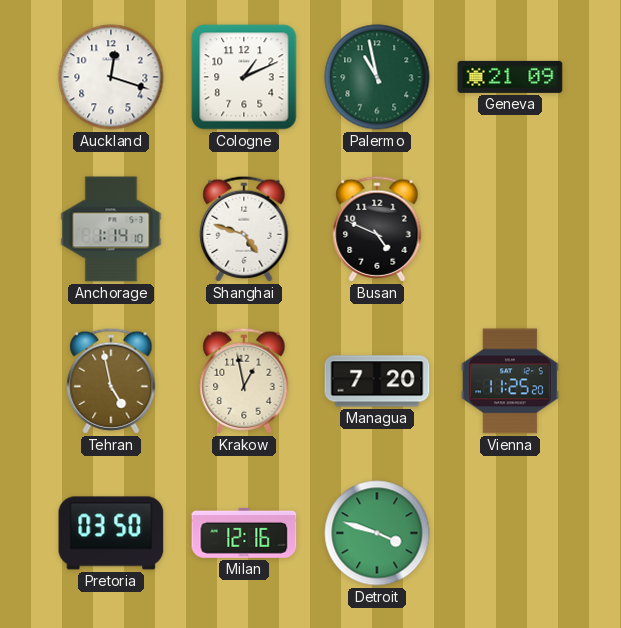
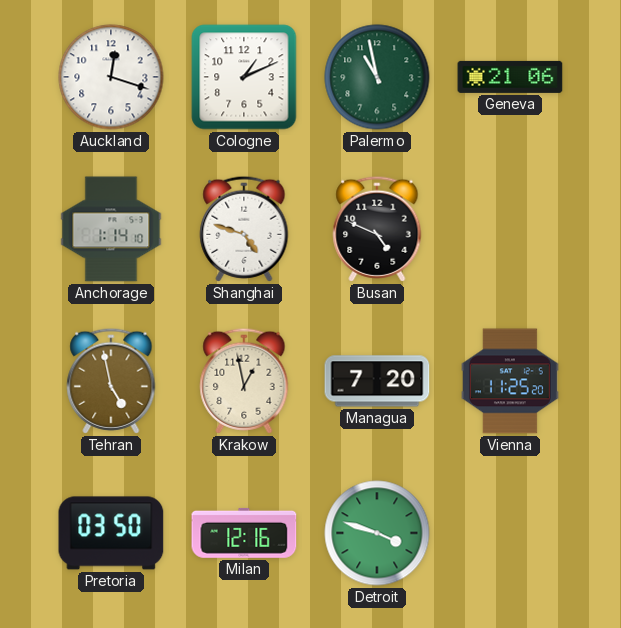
Geneva: 21:09 -> 21:06 (510, 77)
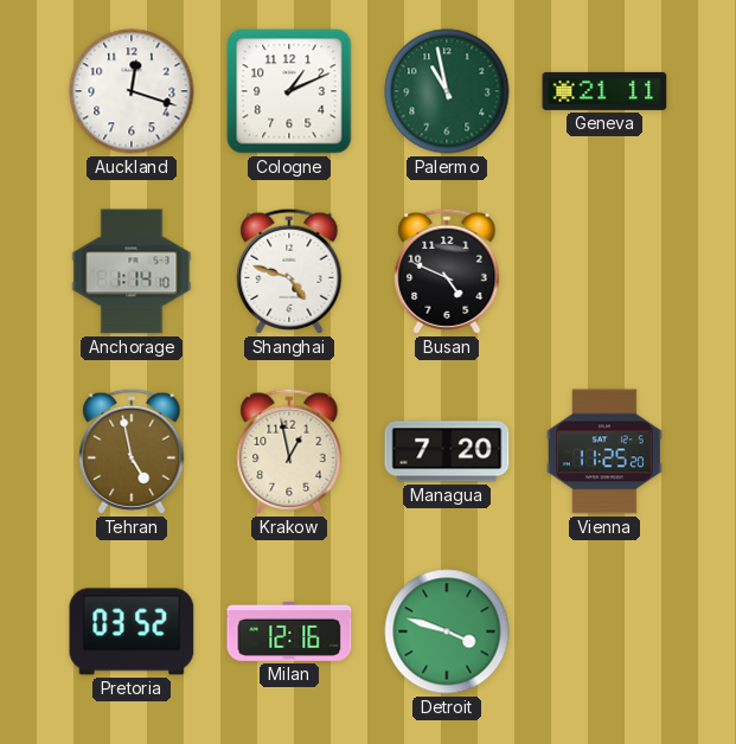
Geneva: 21:06 -> 21:11 (604, 91)
Pretoria: 03:50 -> 03:52 (132, 631)
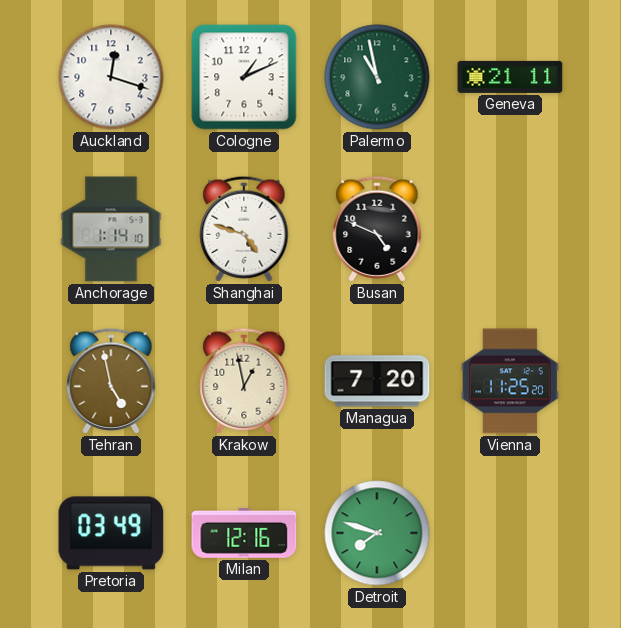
Pretoria: 03:52 -> 03:49 (111, 533)
Detroit: 3:48 -> 7:48 (377, 533)
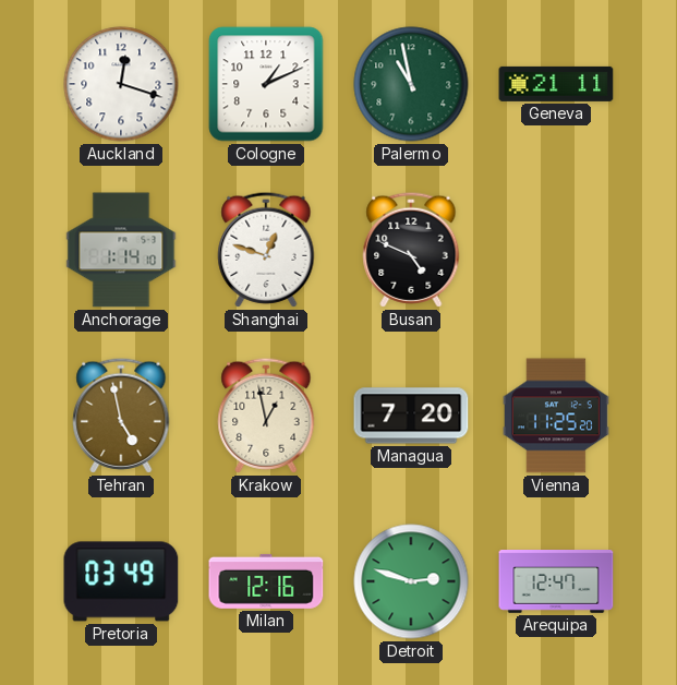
Shanghai: 4:48 -> 12:48 (266, 250)
Detroit: 7:48 -> 2:48 (411, 581)
Arequipa: none -> 12:47 (556, 581)
